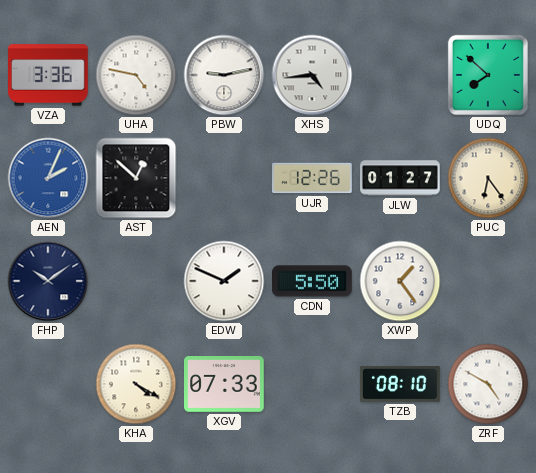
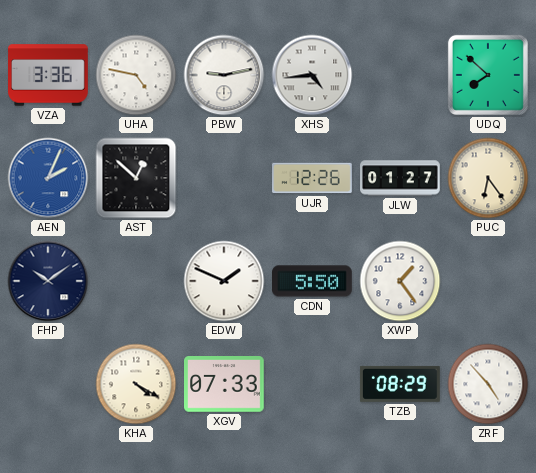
TZB: 08:10 -> 08:29 (400, 384)
ZRF: 4:50 -> 4:53 (488, 384)
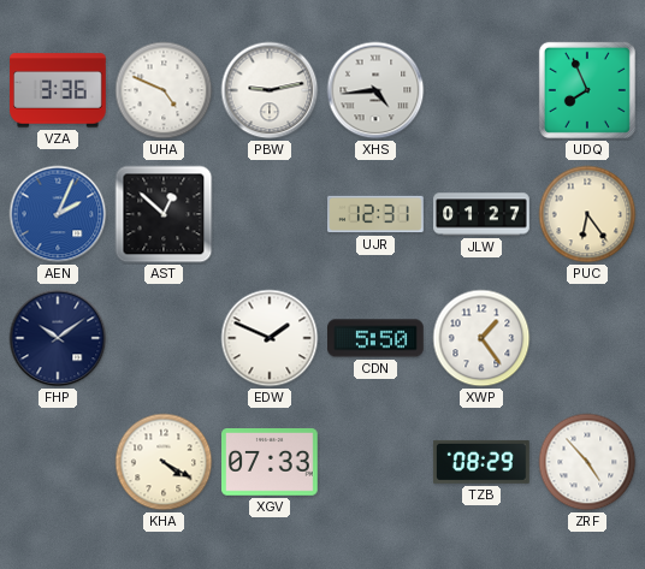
UHA: 4:47 -> 4:49 (164, 90)
UDQ: 7:52 -> 7:56 (587, 90)
UJR: 12:26 -> 12:31 (375, 214)
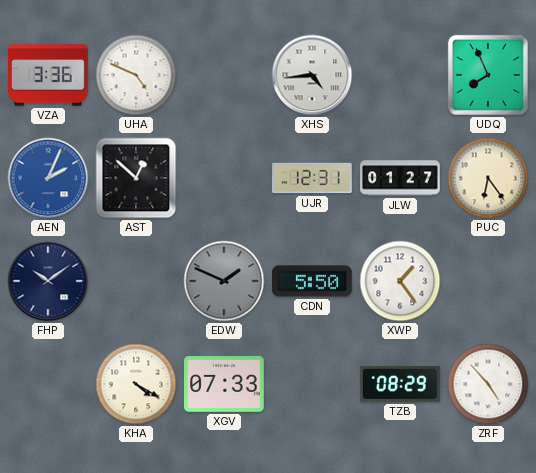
PBW: 9:13 -> none (270, 90)
EDW dial: white -> grey (224, 281)
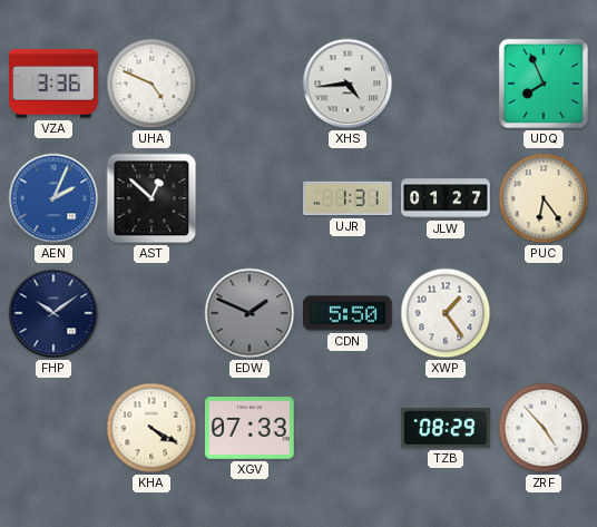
UJR: 12:31 -> 1:31 (348, 198)
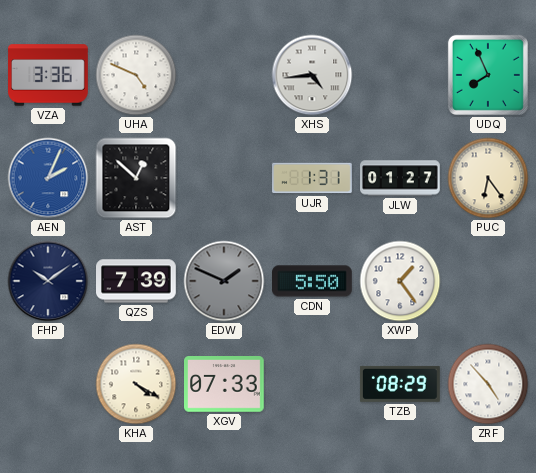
QZS: none -> 7:39 (136, 281)
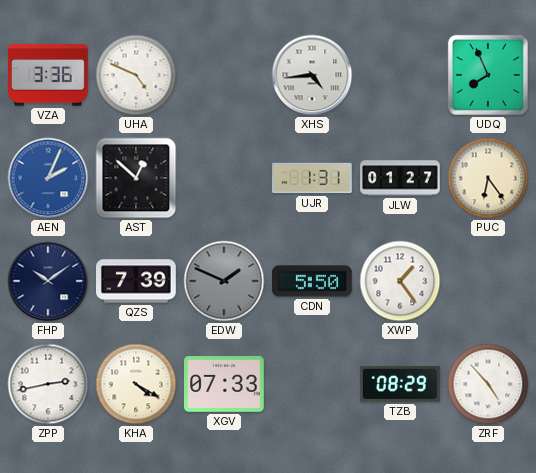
ZPP: none -> 2:43 (48, 384)
